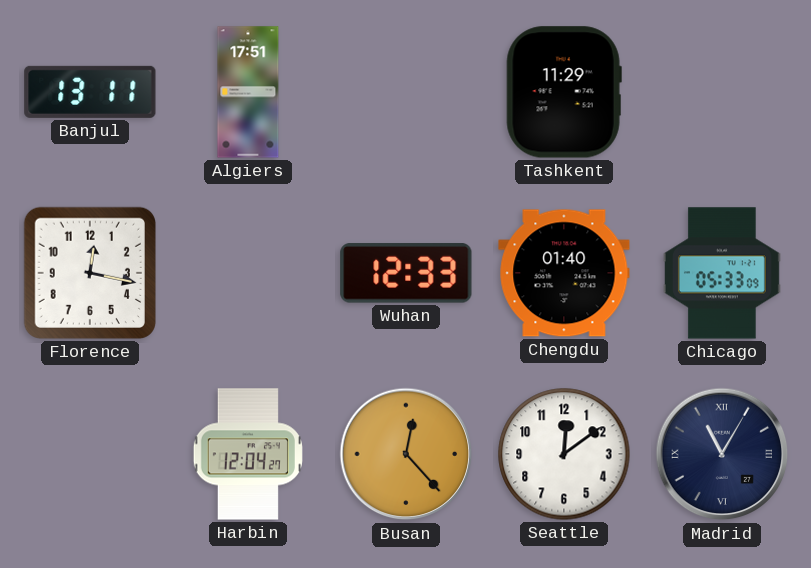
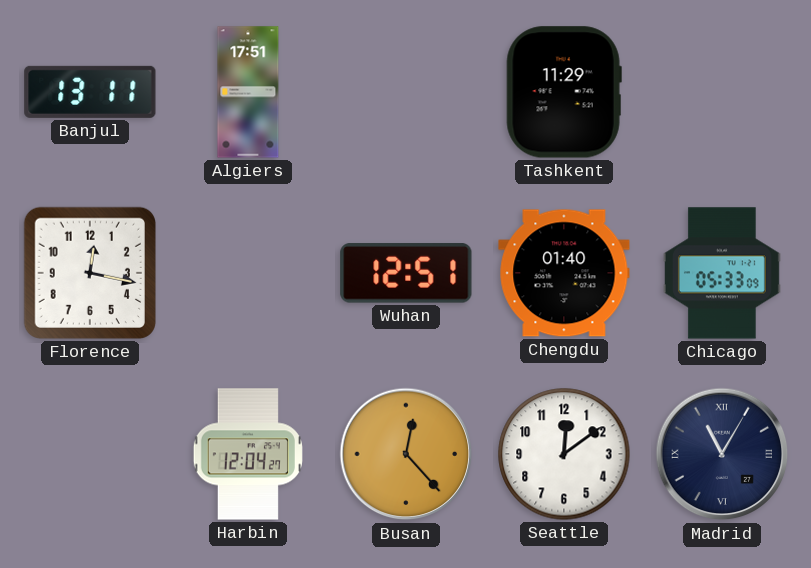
Wuhan: 12:33 -> 12:51 (406, 273)
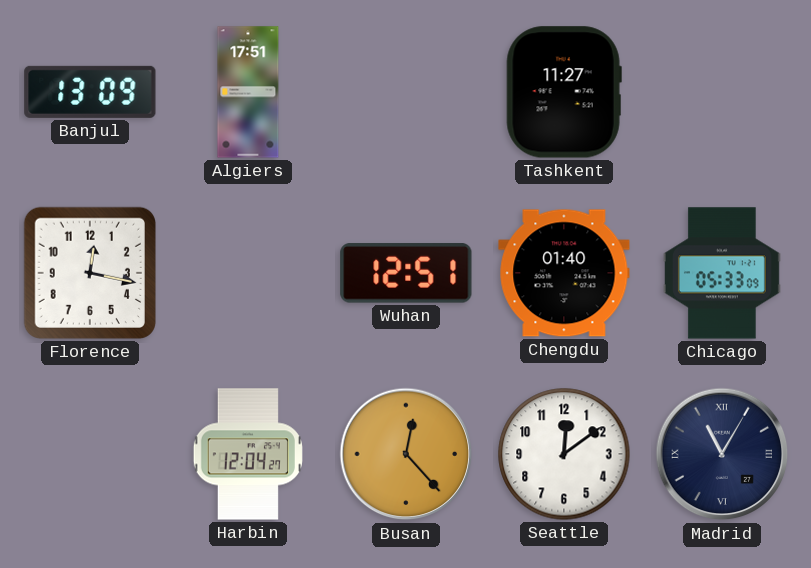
Banjul: 13:11 -> 13:09 (90, 92)
Tashkent: 11:29 -> 11:27 (564, 92)
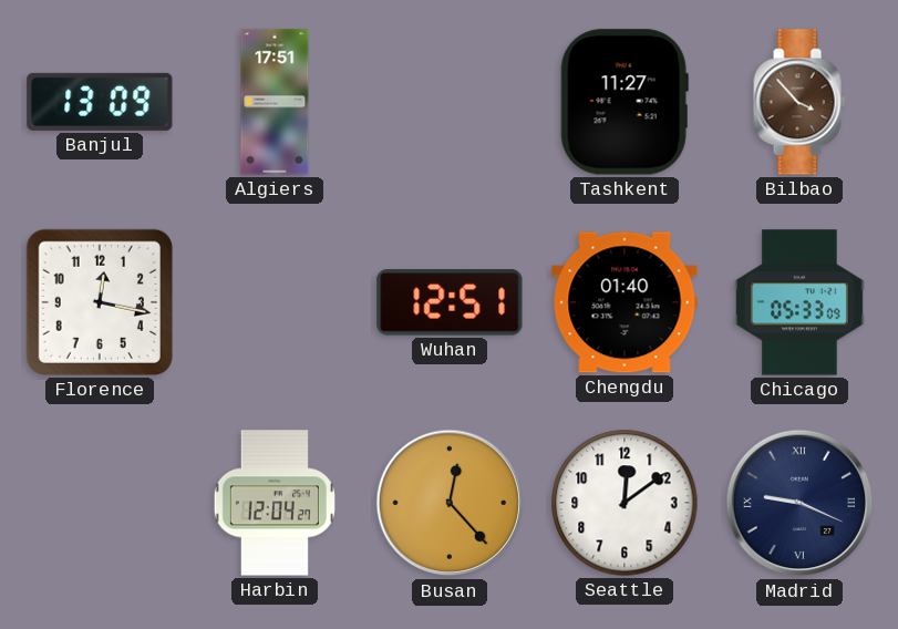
Bilbao: none -> 3:53 (799, 102)
Madrid: 11:05 -> 9:19 (799, 503)
